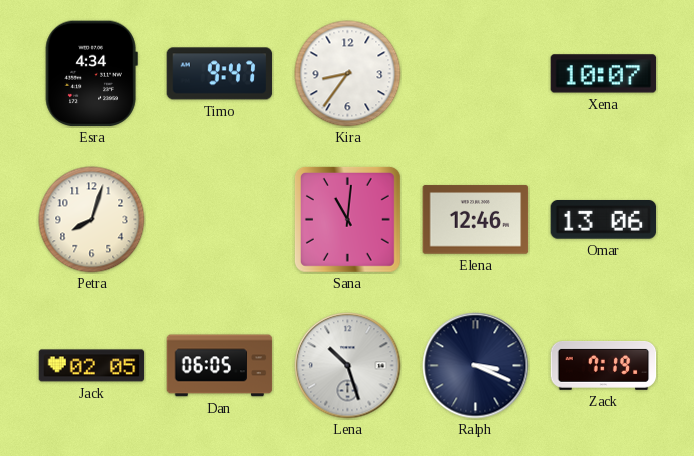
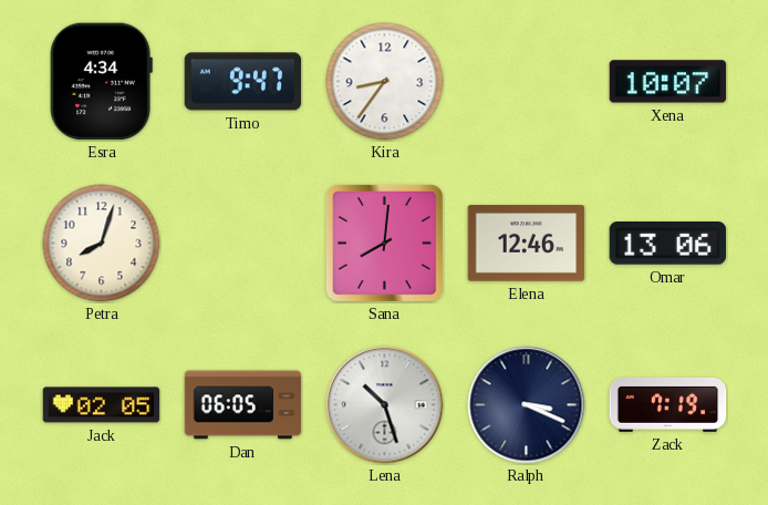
Sana: 11:01 -> 8:01 (384, 243)
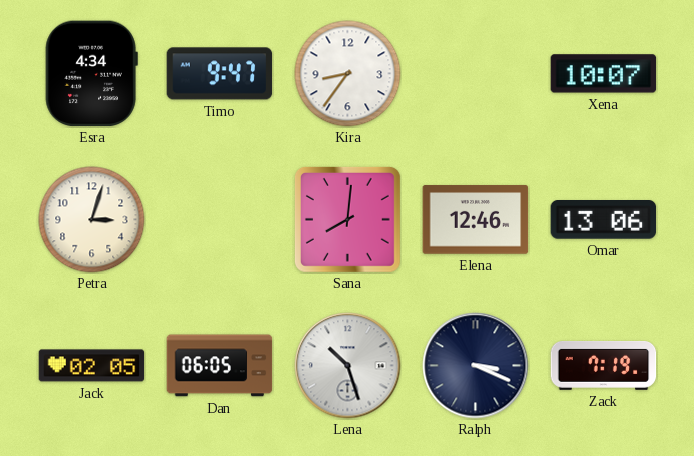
Petra: 8:03 -> 3:03 (92, 220)
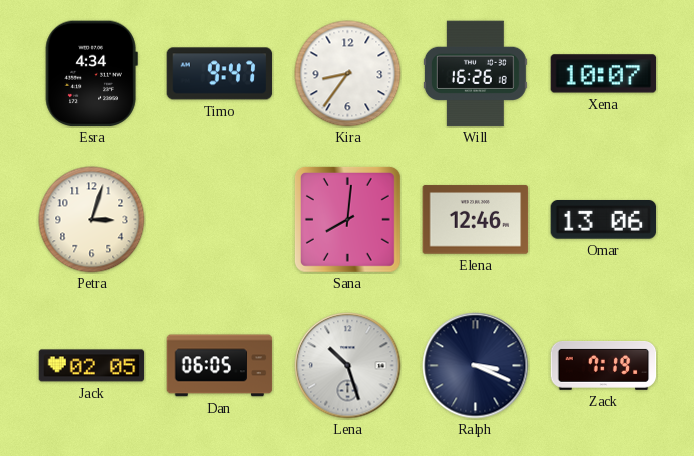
Will: none -> 16:26 (475, 74)
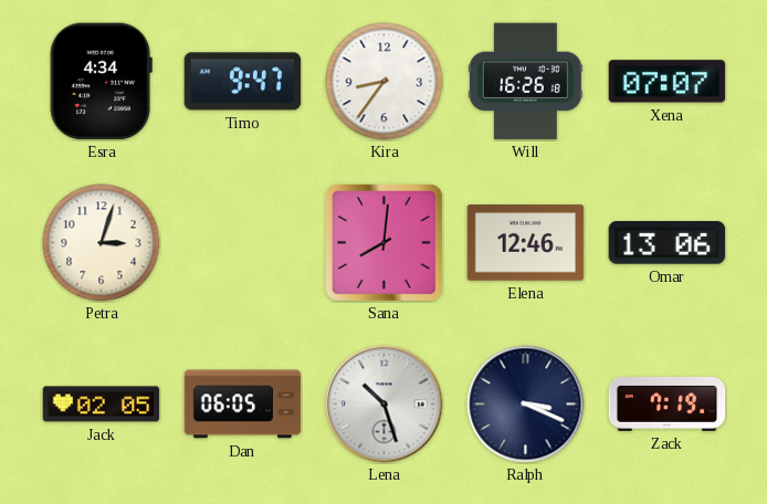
Xena: 10:07 -> 07:07 (668, 82)
